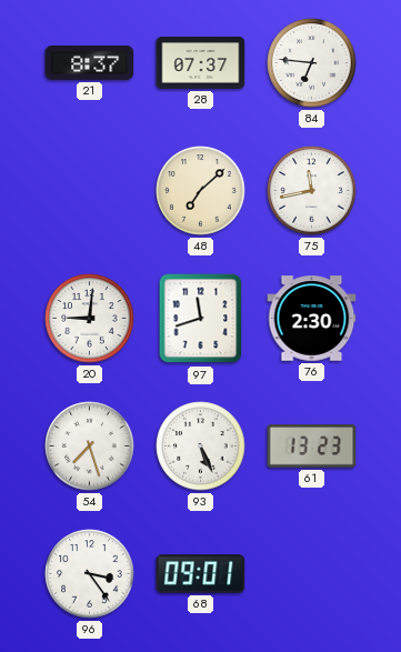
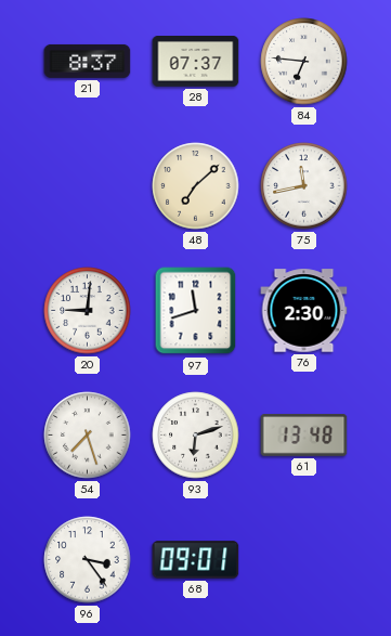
93: 5:26 -> 6:12 (196, 436)
61: 13:23 -> 13:48 (304, 436)
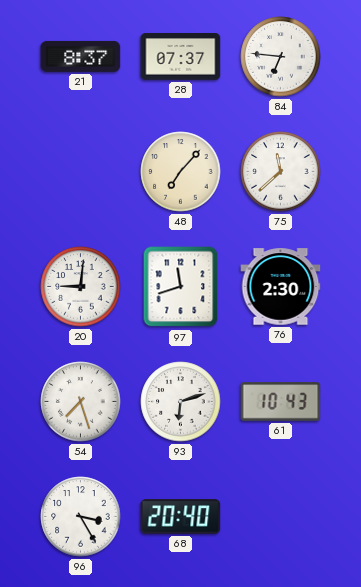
48: 7:08 -> 7:07 (181, 172)
75: 11:43 -> 11:38 (281, 172)
61: 13:48 -> 10:43 (281, 402)
96: 3:24 -> 3:25 (81, 517)
68: 09:01 -> 20:40 (181, 517)
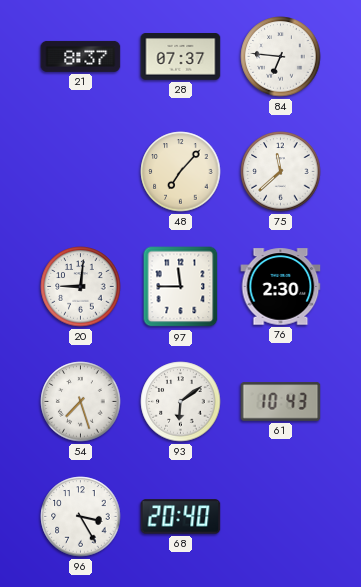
97: 11:42 -> 11:45 (181, 287)
93: 6:12 -> 6:09 (181, 402)
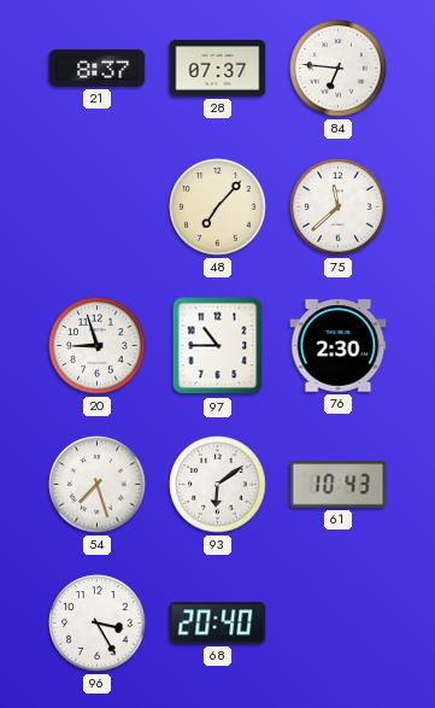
20: 9:01 -> 8:57 (98, 346)
97: 11:45 -> 10:45 (218, 346)
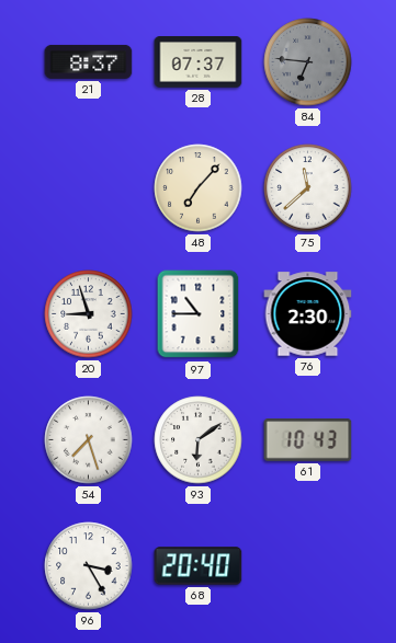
84 dial: white -> grey (308, 62)
